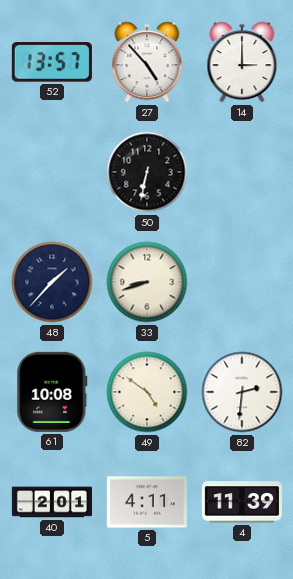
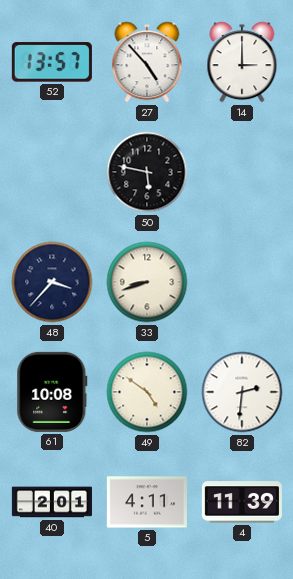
50: 6:32 -> 5:47 (147, 172)
48: 1:37 -> 3:37 (52, 282)
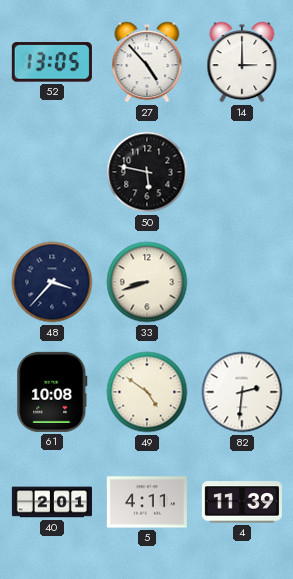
52: 13:57 -> 13:05 (52, 62)
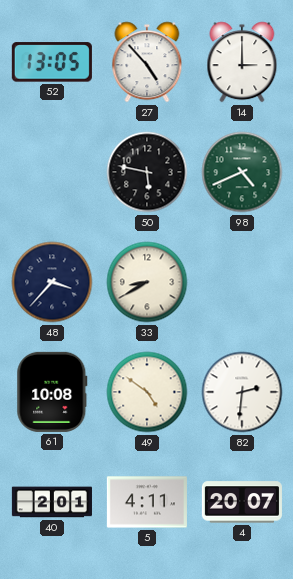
98: none -> 4:41 (242, 172)
33: 8:42 -> 8:40 (147, 282)
4: 11:39 -> 20:07 (242, 502)
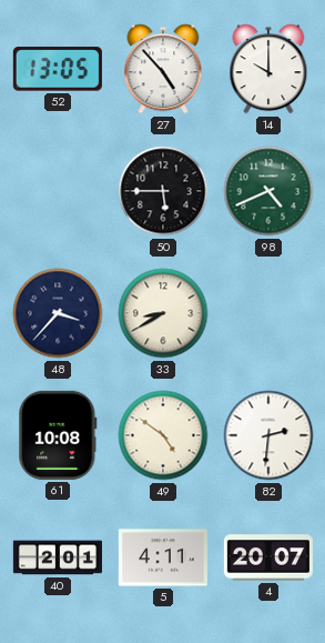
14: 3:00 -> 10:00 (268, 69)
50: 5:47 -> 5:45 (163, 191)
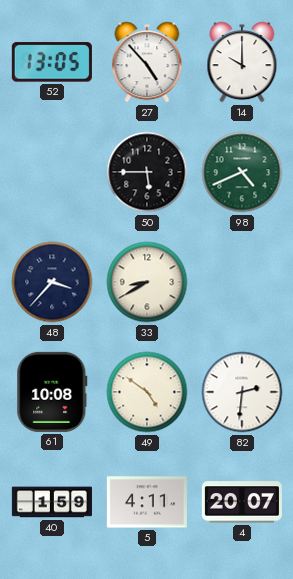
40: 2:01 -> 1:59 (52, 502)
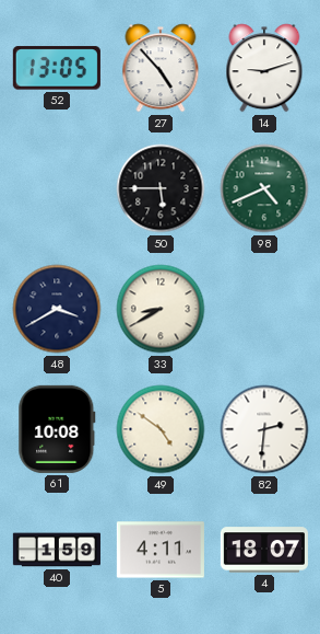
14: 10:00 -> 9:12 (264, 68)
48: 3:37 -> 3:40 (57, 309)
4: 20:07 -> 18:07 (264, 550)
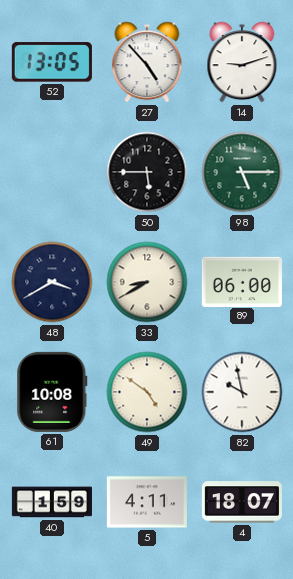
98: 4:41 -> 5:15 (242, 172)
89: none -> 06:00 (242, 281)
82: 2:31 -> 9:58 (242, 392)
